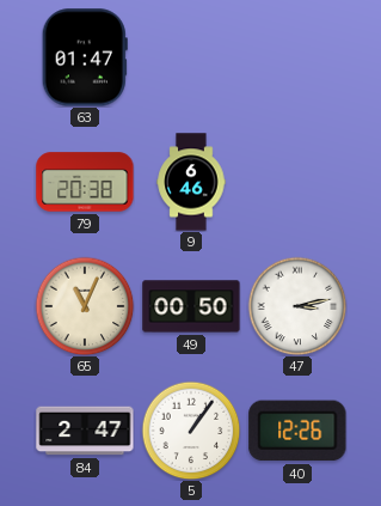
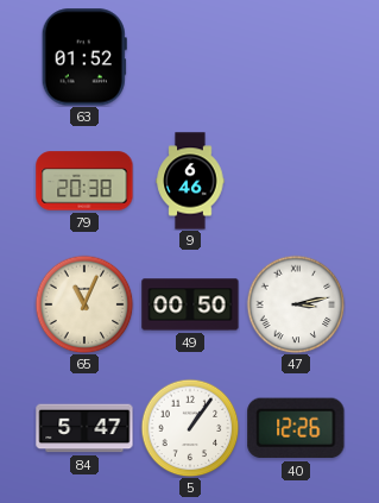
63: 01:47 -> 01:52 (84, 57)
84: 2:47 -> 5:47 (84, 428)
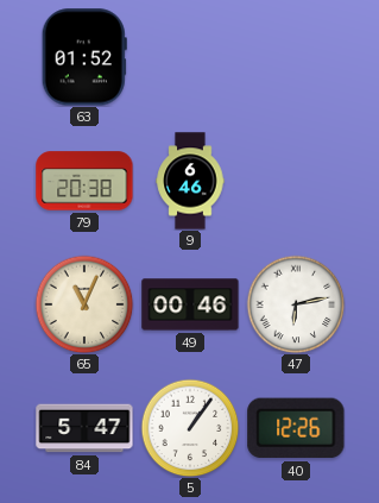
49: 00:50 -> 00:46 (190, 304)
47: 3:13 -> 6:13 (296, 304)
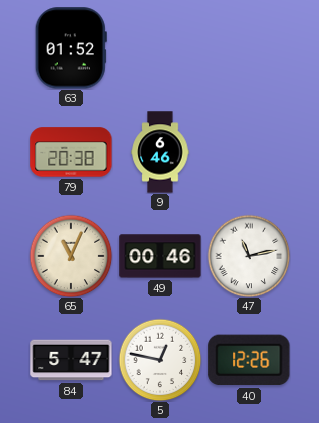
47: 6:13 -> 11:13 (249, 256)
5: 1:06 -> 12:47 (160, 360)
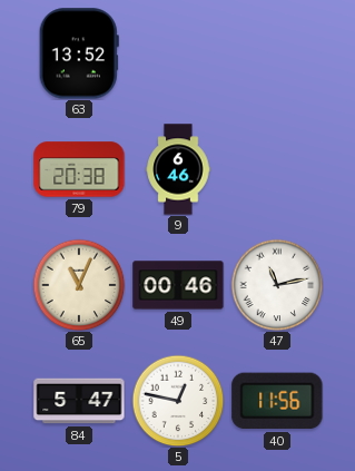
63: 01:52 -> 13:52 (79, 53)
40: 12:26 -> 11:56 (277, 401)
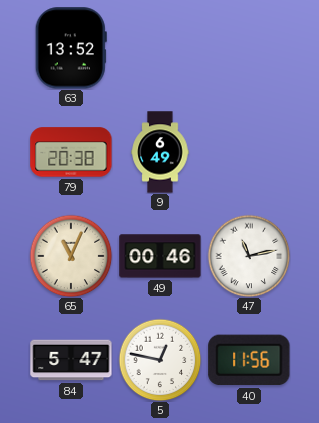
9: 6:46 -> 6:49 (160, 152)
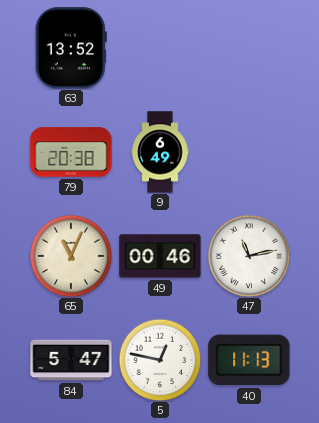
40: 11:56 -> 11:13 (249, 360)
